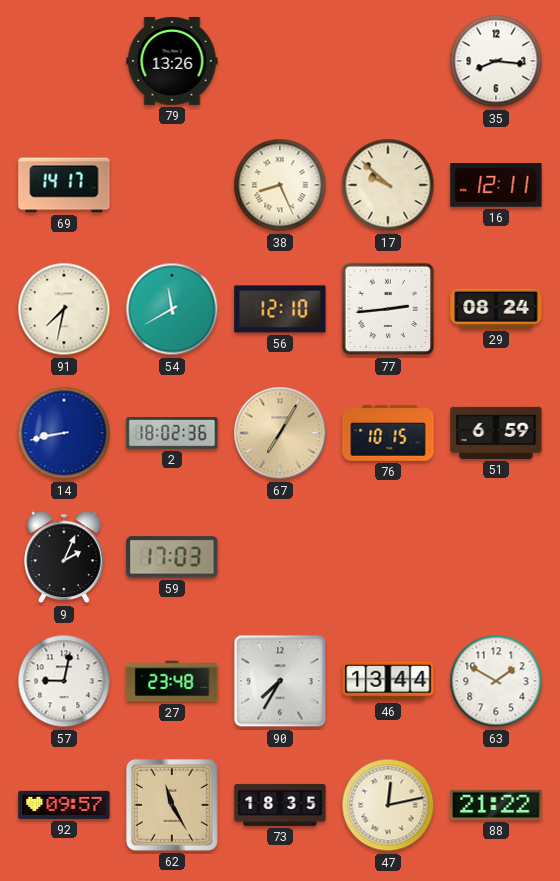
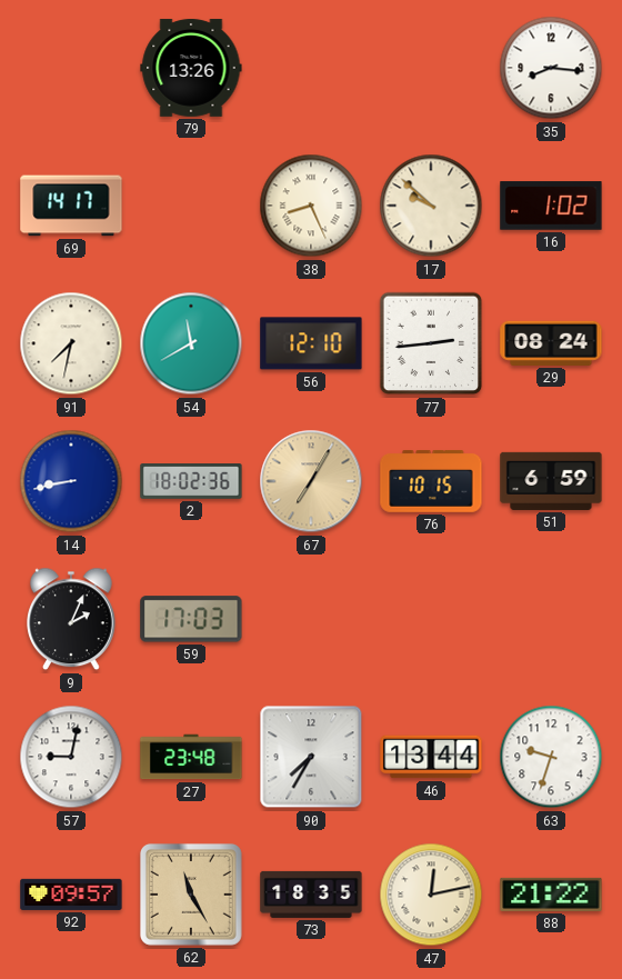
16: 12:11 -> 1:02 (551, 206)
63: 1:50 -> 9:33 (551, 757)
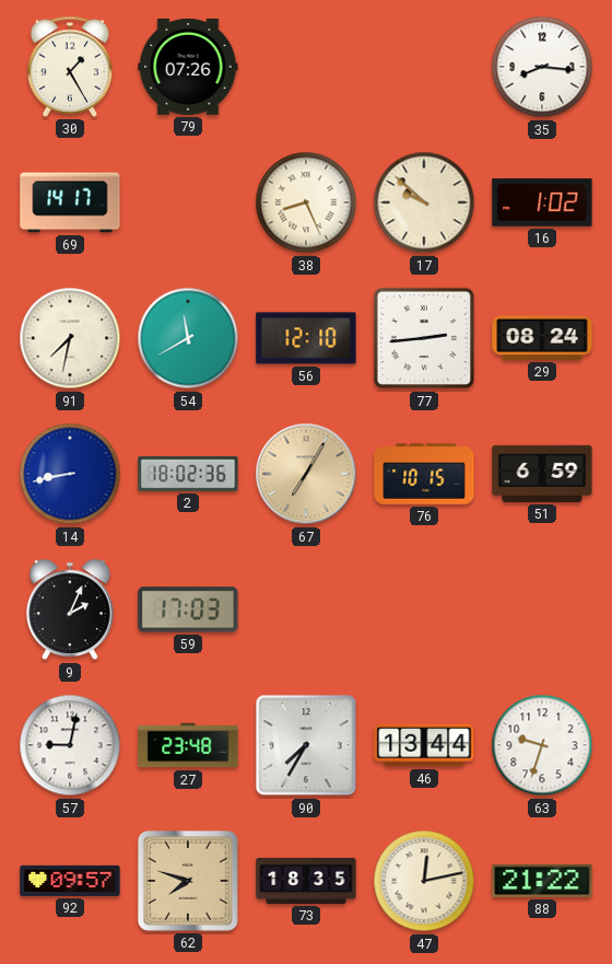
30: none -> 1:25 (70, 67)
79: 13:26 -> 07:26 (188, 67)
62: 11:25 -> 7:48 (188, 881)
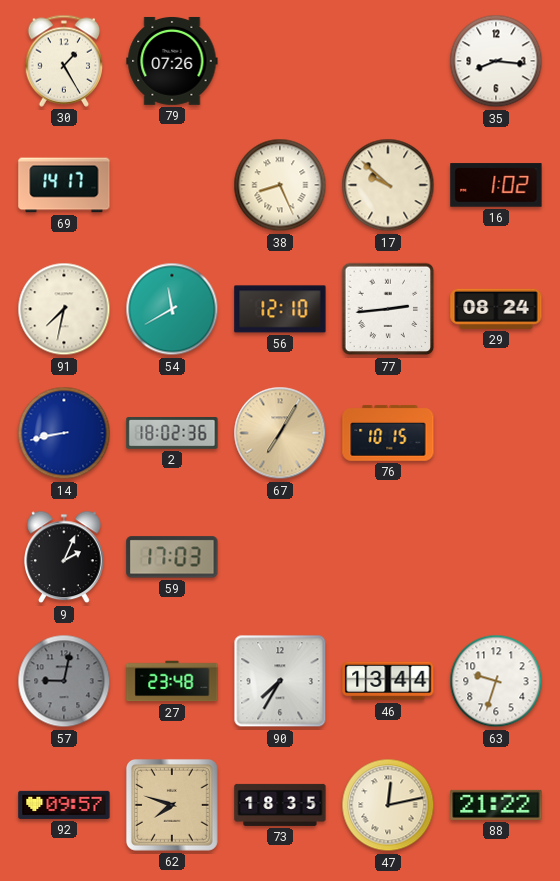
51: 6:59 -> none (542, 474)
57 dial: white -> grey (64, 681)
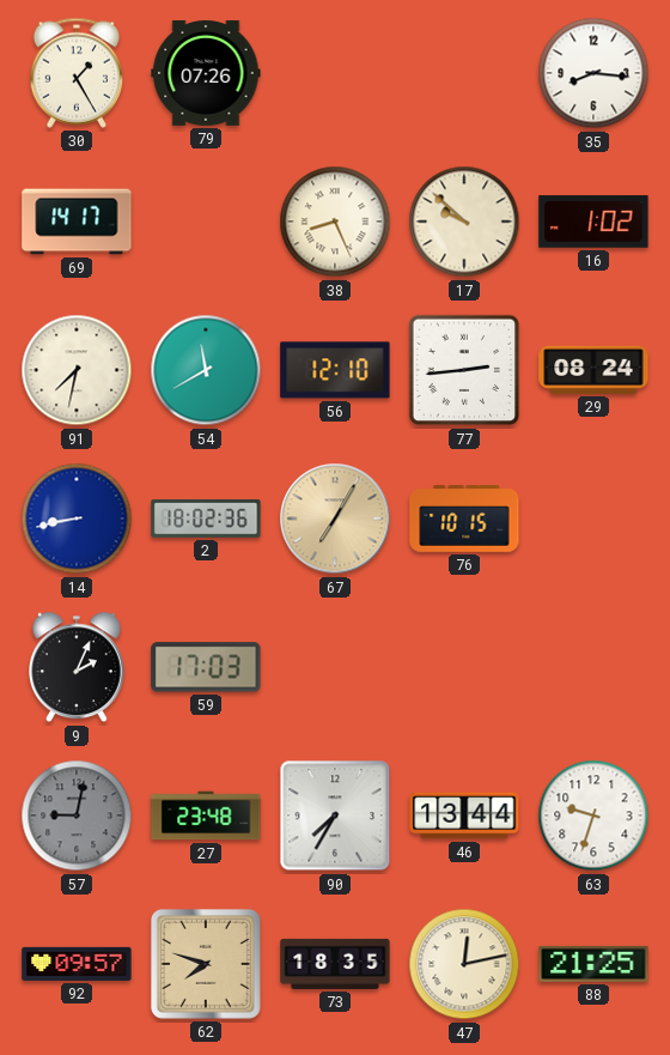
88: 21:22 -> 21:25 (593, 964)
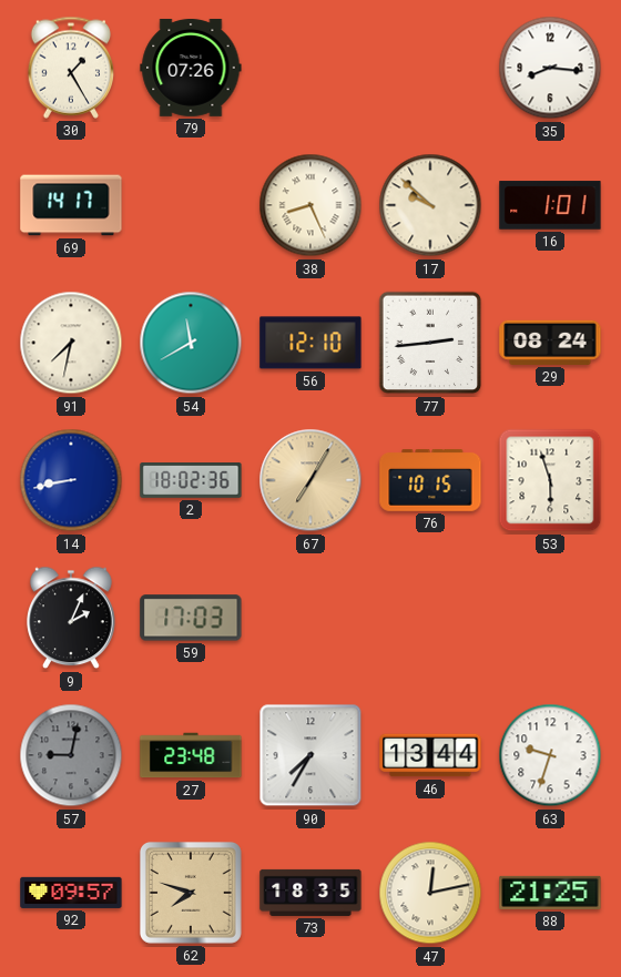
16: 1:02 -> 1:01 (550, 205)
53: none -> 5:57 (550, 480)
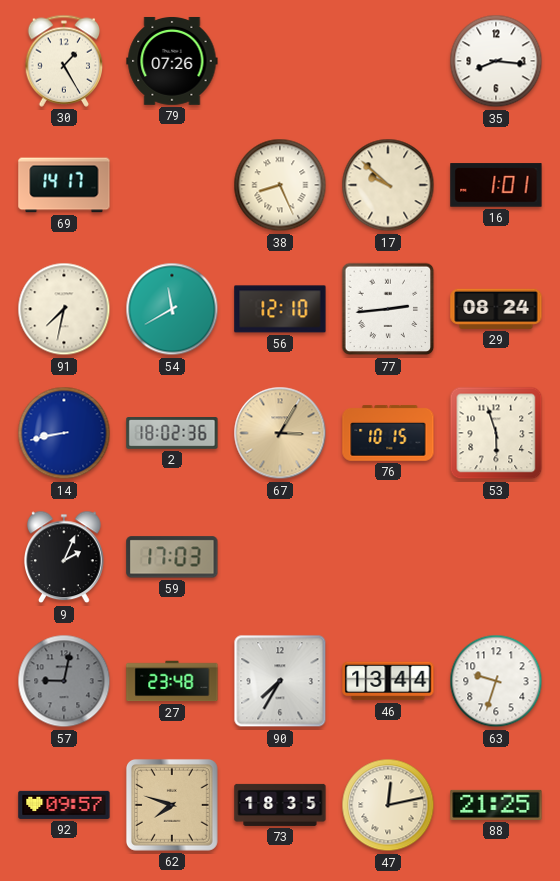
67: 7:05 -> 3:05 (280, 433)
